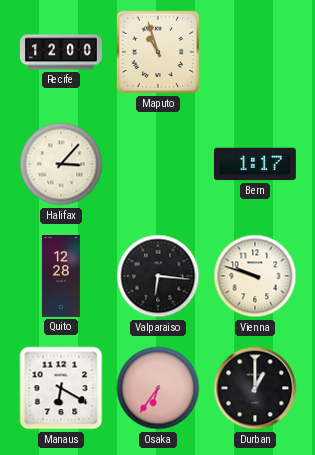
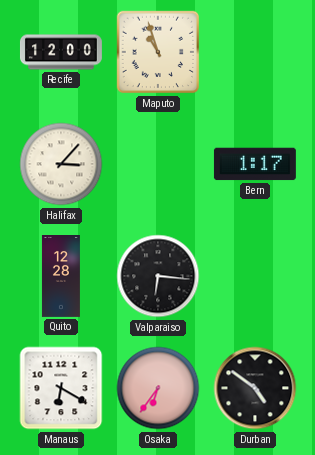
Vienna: 9:48 -> none (255, 276)
Durban: 1:00 -> 4:51 (255, 388)
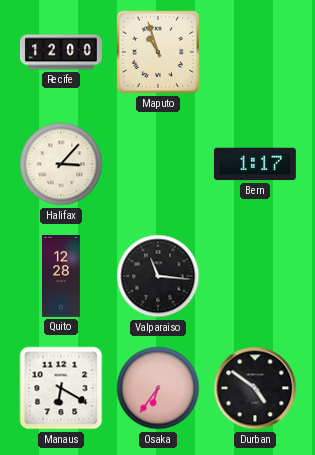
Valparaiso: 6:16 -> 11:16 (158, 276)
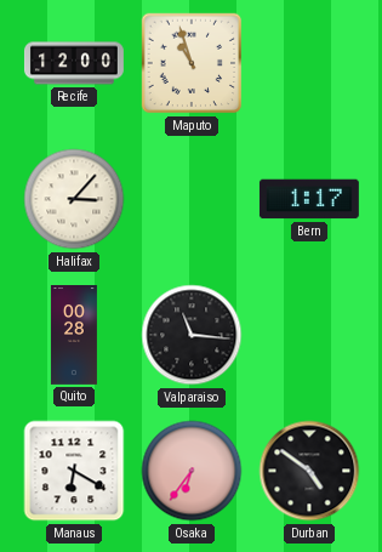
Quito: 12:28 -> 00:28 (74, 336)
